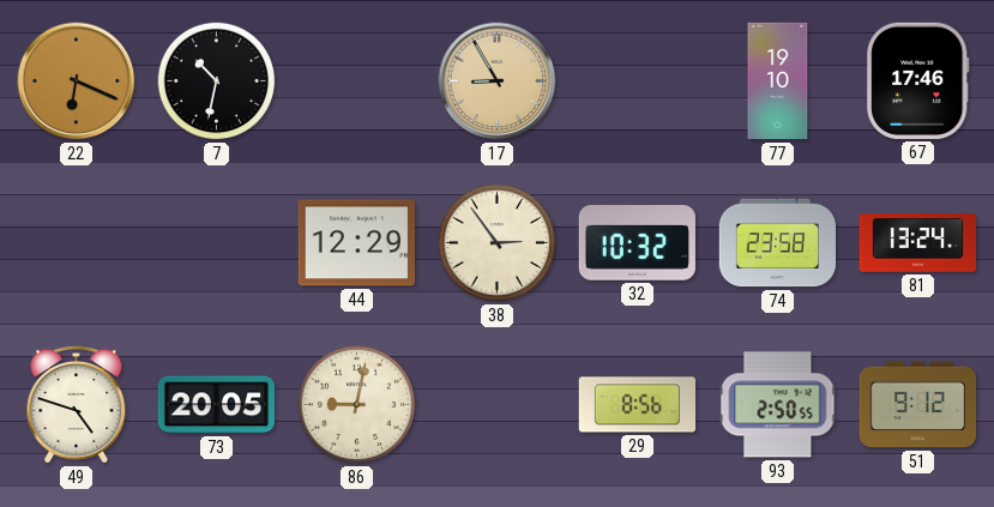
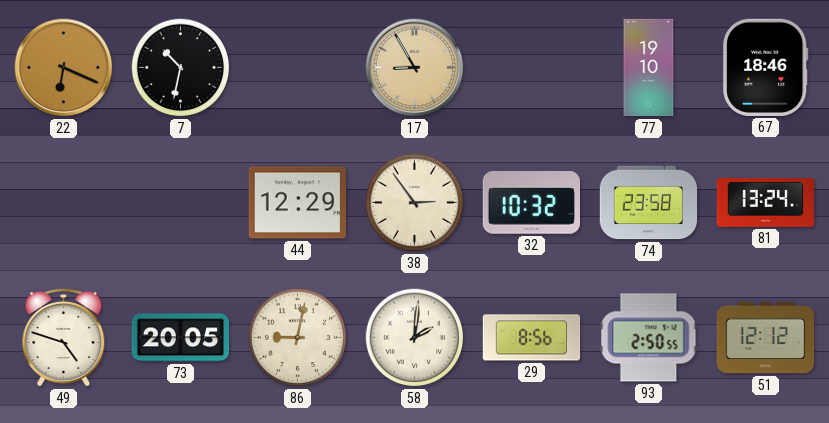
67: 17:46 -> 18:46 (766, 67)
58: none -> 2:01 (415, 338)
51: 9:12 -> 12:12 (766, 338)
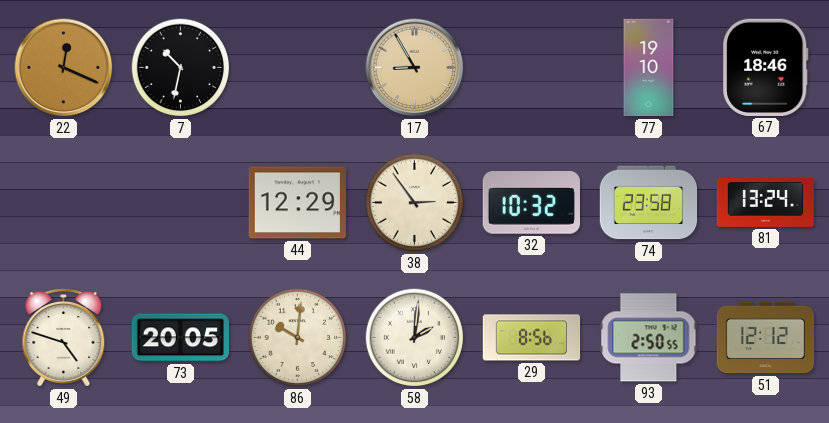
22: 6:19 -> 12:19 (64, 68)
86: 9:02 -> 10:01 (298, 338)
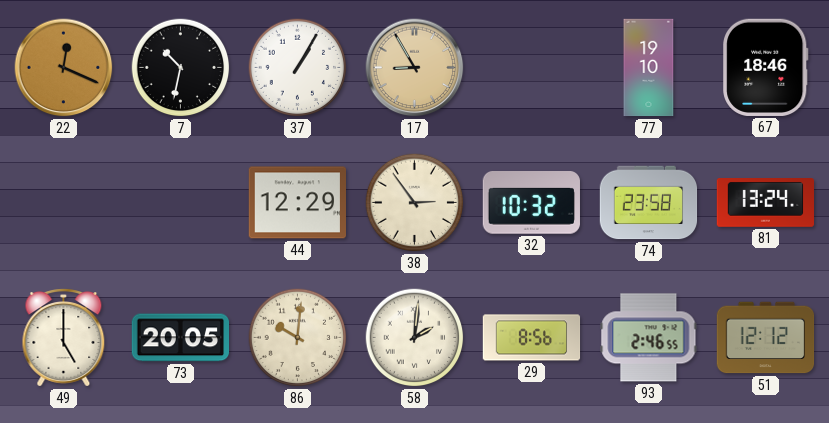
37: none -> 1:05 (298, 68)
49: 4:48 -> 5:00 (64, 338)
93: 2:50 -> 2:46 (649, 338)
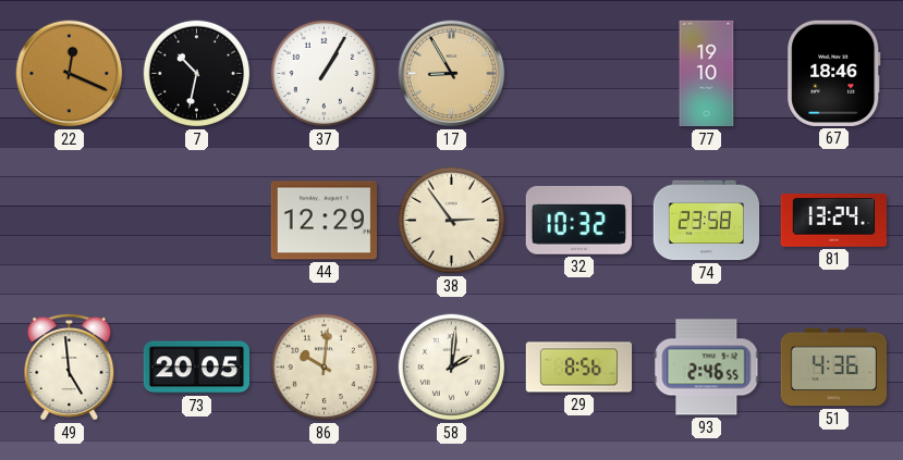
49: 5:00 -> 4:59 (70, 368)
51: 12:12 -> 4:36 (834, 368)
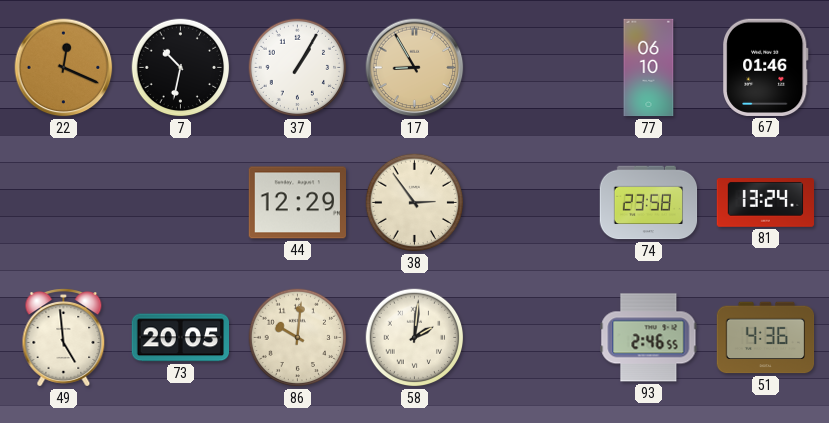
77: 19:10 -> 06:10 (649, 68)
67: 18:46 -> 01:46 (766, 67)
32: 10:32 -> none (578, 221)
29: 8:56 -> none (579, 368)
